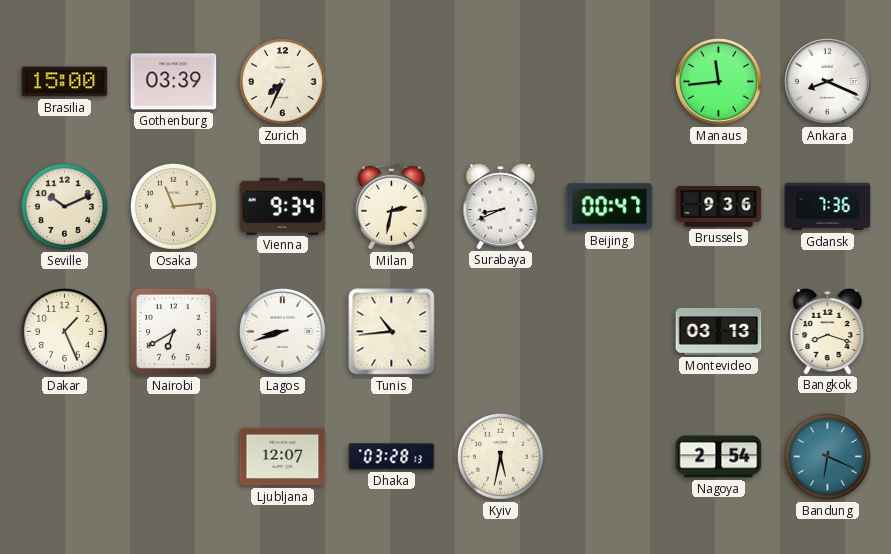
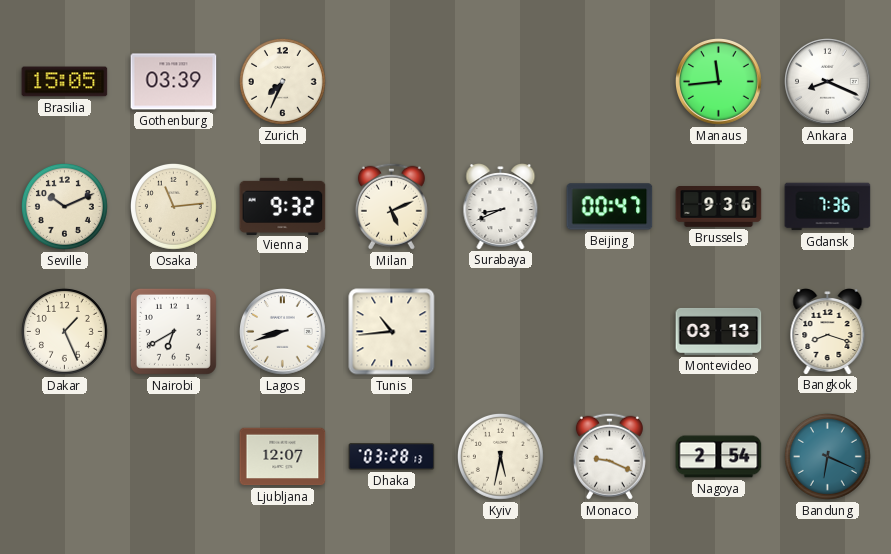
Brasilia: 15:00 -> 15:05 (65, 82)
Vienna: 9:34 -> 9:32 (283, 206)
Milan: 2:32 -> 5:11 (391, 206)
Monaco: none -> 9:19 (609, 456)
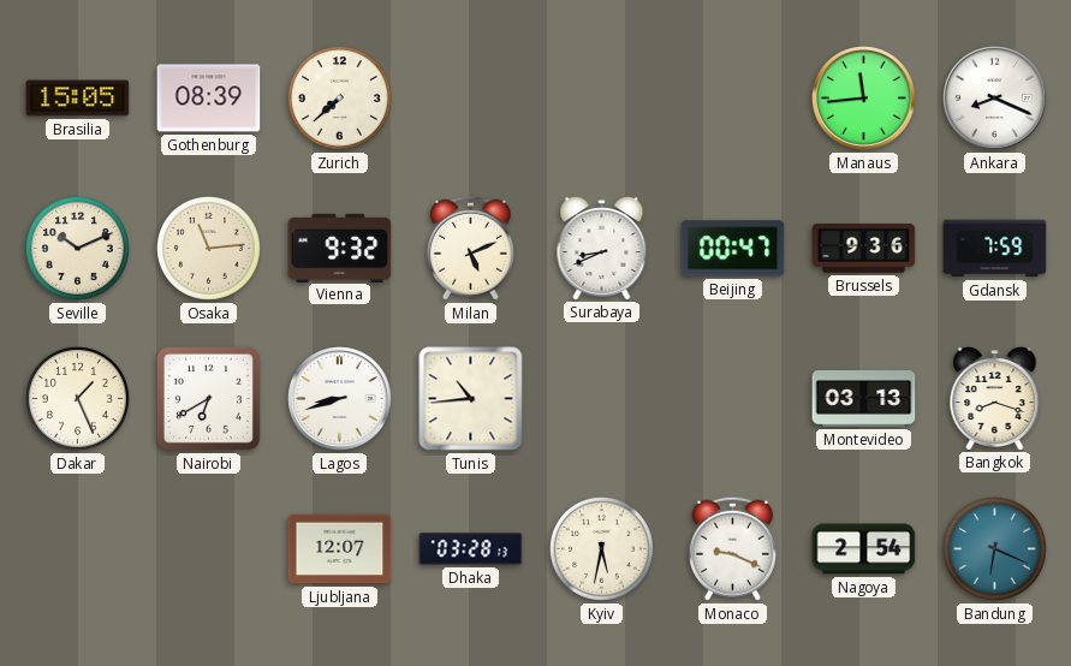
Gothenburg: 03:39 -> 08:39 (209, 99)
Zurich: 7:34 -> 7:38 (339, 97)
Gdansk: 7:36 -> 7:59 (995, 249)
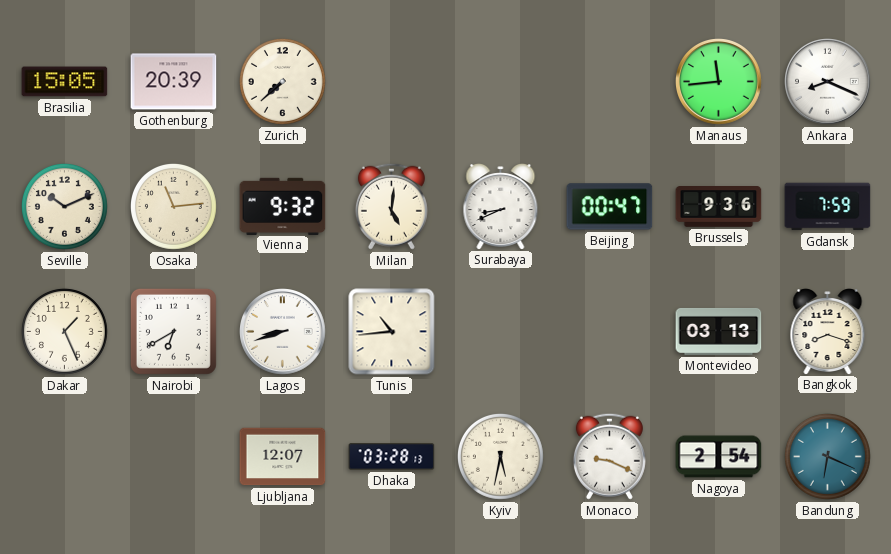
Gothenburg: 08:39 -> 20:39 (174, 82)
Milan: 5:11 -> 5:01 (391, 206)
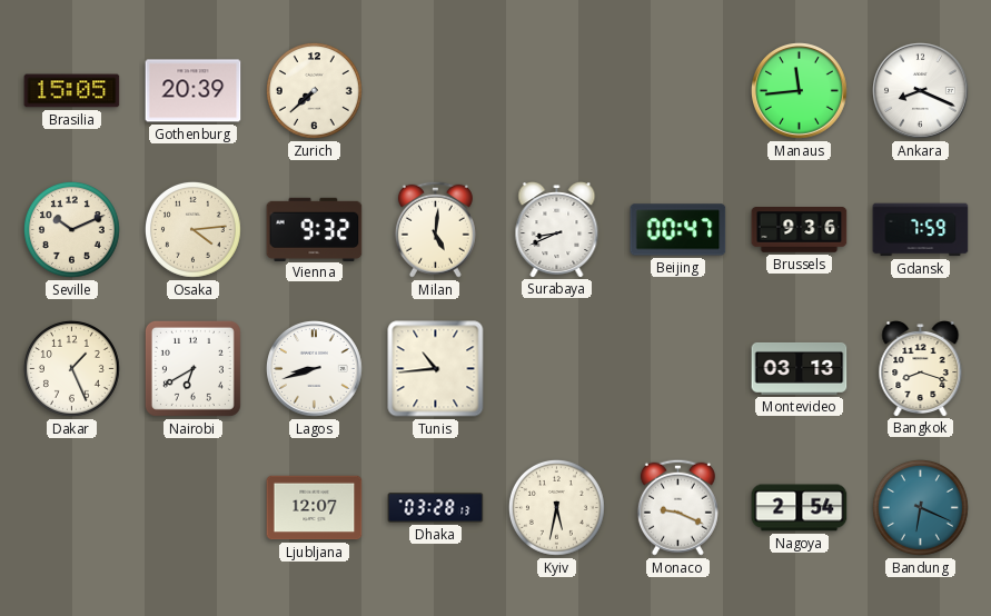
Osaka: 11:14 -> 4:14 (192, 229)
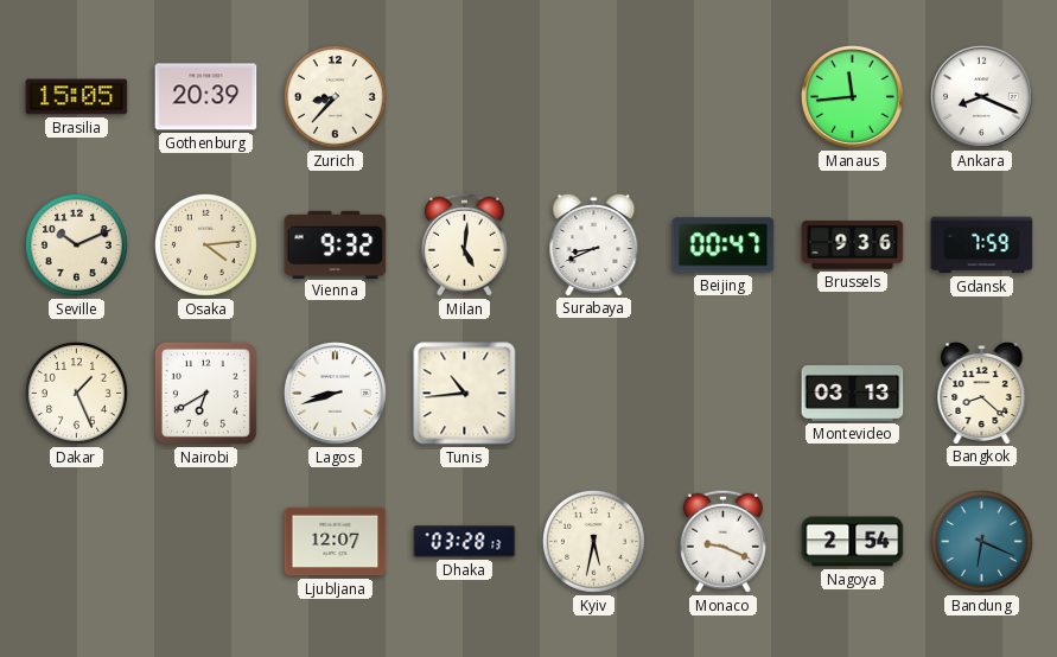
Zurich: 7:38 -> 8:37 (335, 96)
Bangkok: 8:18 -> 8:22 (982, 394)
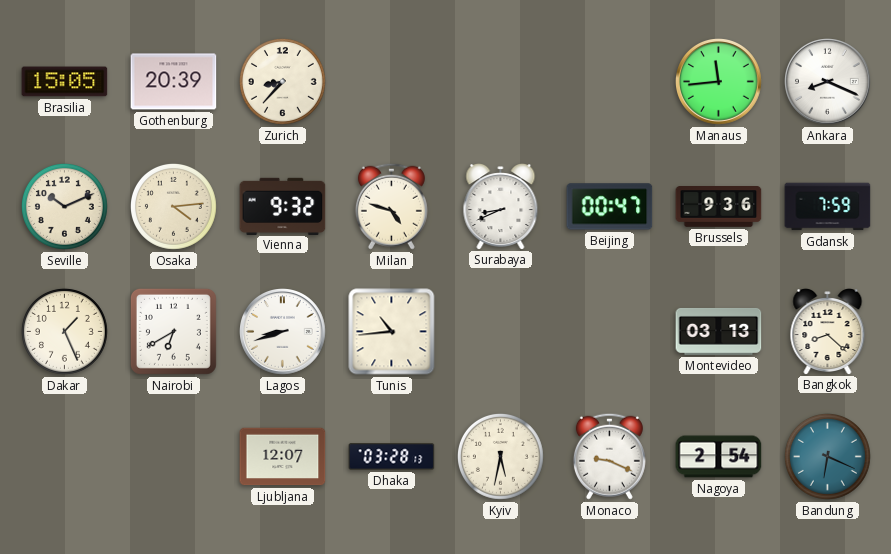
Milan: 5:01 -> 4:48 (391, 206)
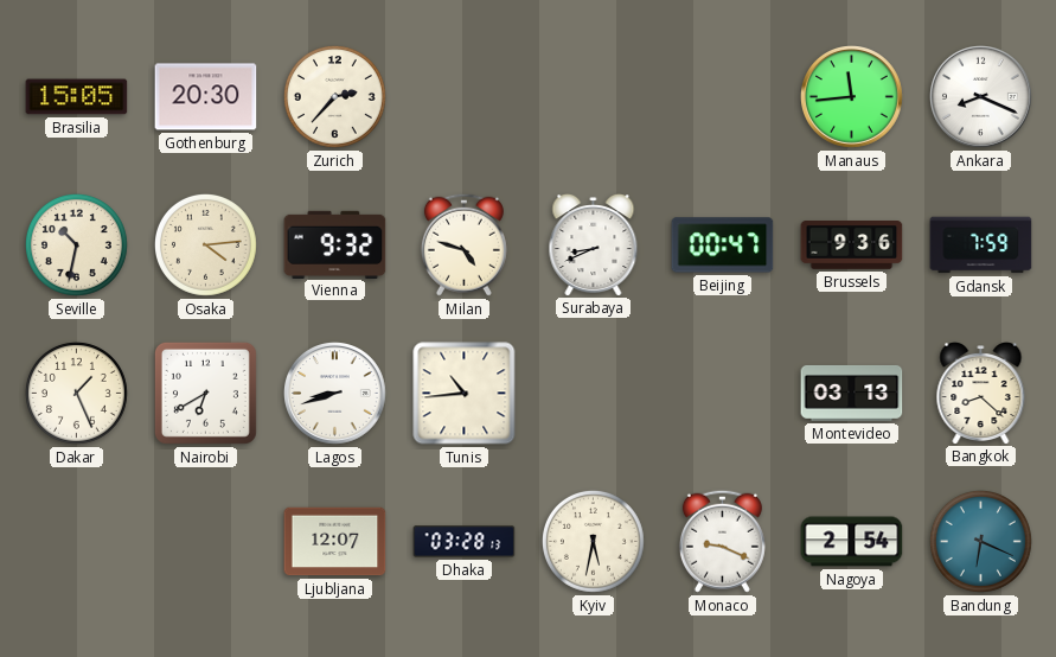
Gothenburg: 20:39 -> 20:30 (206, 97)
Zurich: 8:37 -> 2:37 (334, 96)
Seville: 10:11 -> 10:32 (76, 244)
